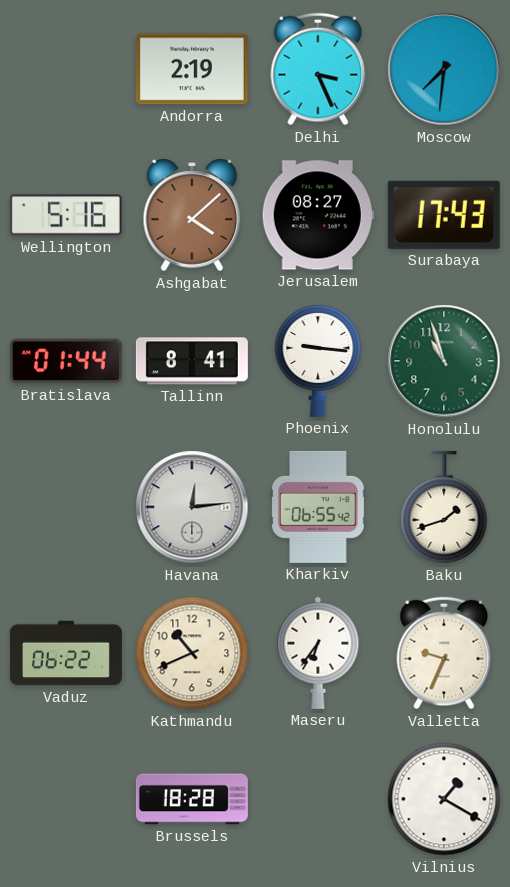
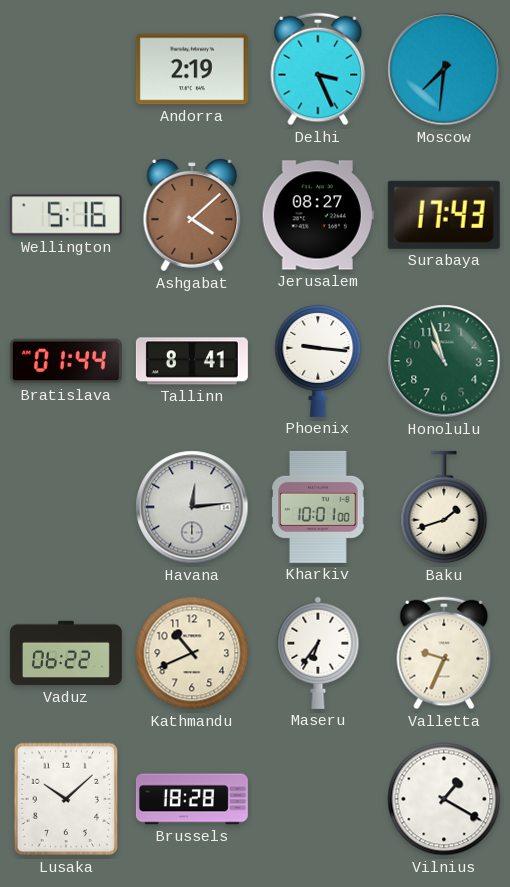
Kharkiv: 06:55 -> 10:01 (318, 507)
Lusaka: none -> 10:08 (66, 799)
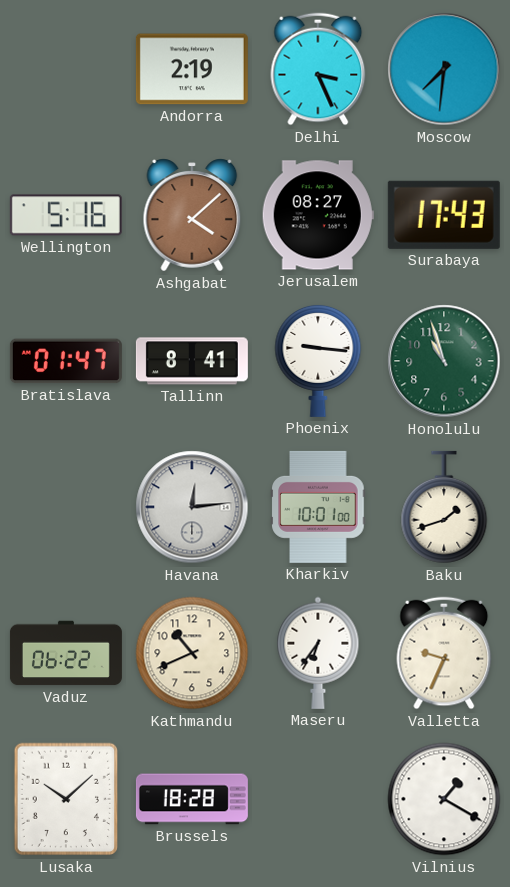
Bratislava: 01:44 -> 01:47 (66, 361)
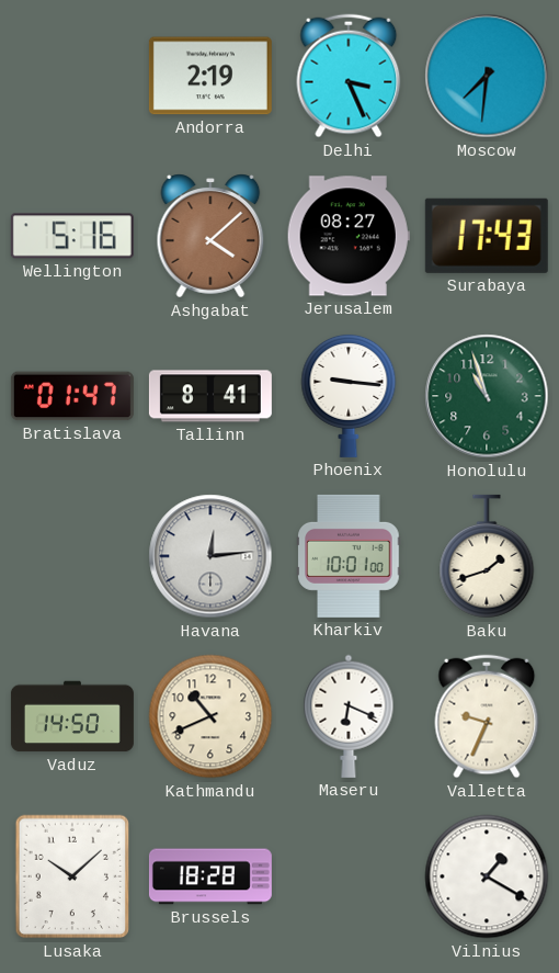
Vaduz: 06:22 -> 14:50 (72, 716)
Maseru: 6:36 -> 6:19 (349, 716)
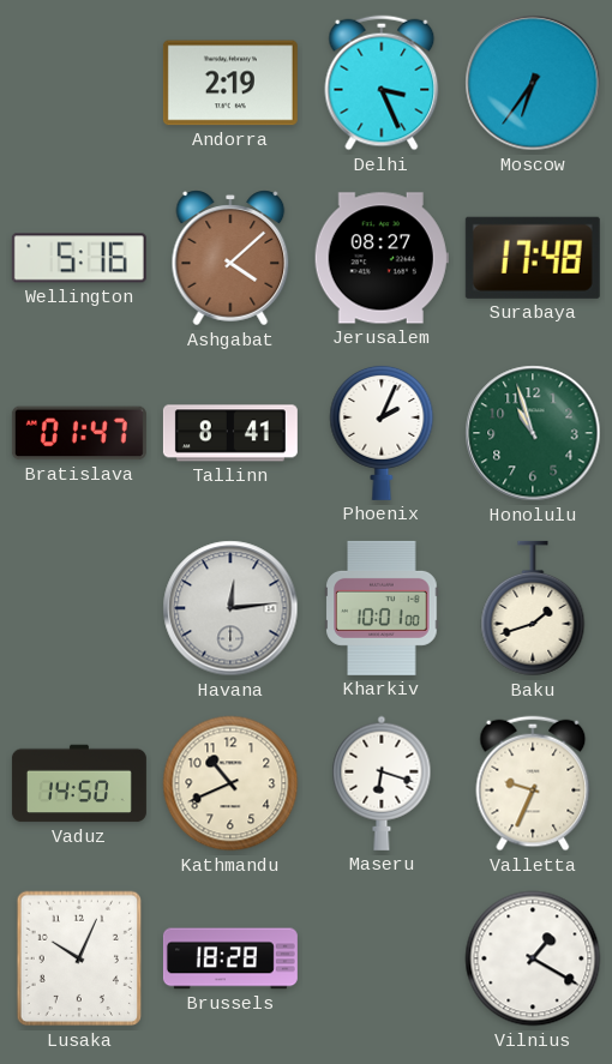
Moscow: 7:31 -> 6:36 (533, 83)
Surabaya: 17:43 -> 17:48 (533, 258)
Phoenix: 9:16 -> 2:04 (382, 432)
Maseru: 6:19 -> 6:18 (382, 783)
Lusaka: 10:08 -> 10:04 (79, 958)
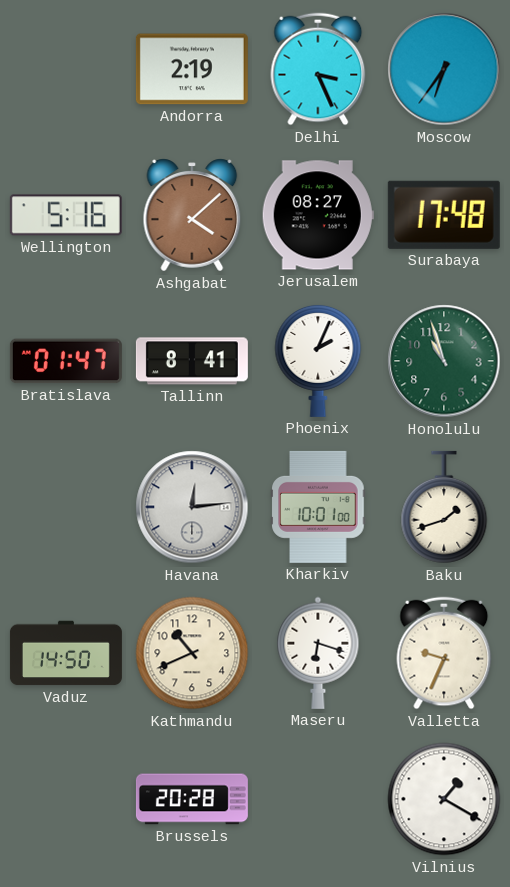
Lusaka: 10:04 -> none (79, 958)
Brussels: 18:28 -> 20:28 (192, 799)
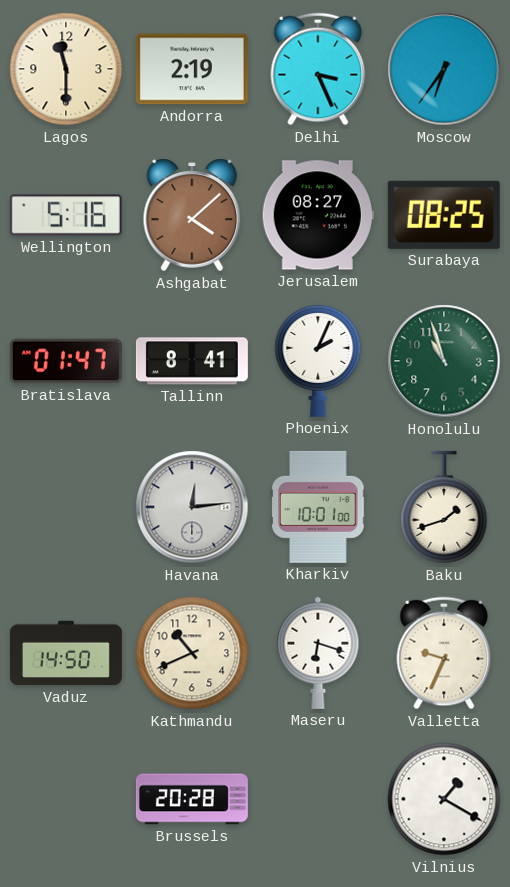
Lagos: none -> 11:30 (66, 69)
Surabaya: 17:48 -> 08:25 (444, 215)
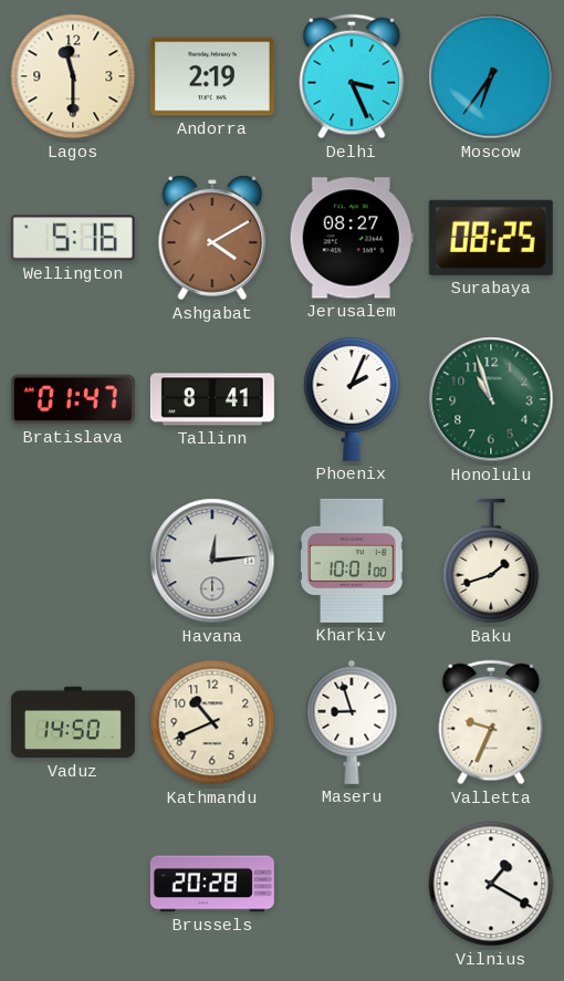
Ashgabat: 4:08 -> 4:10 (212, 238)
Maseru: 6:18 -> 8:57 (352, 722)
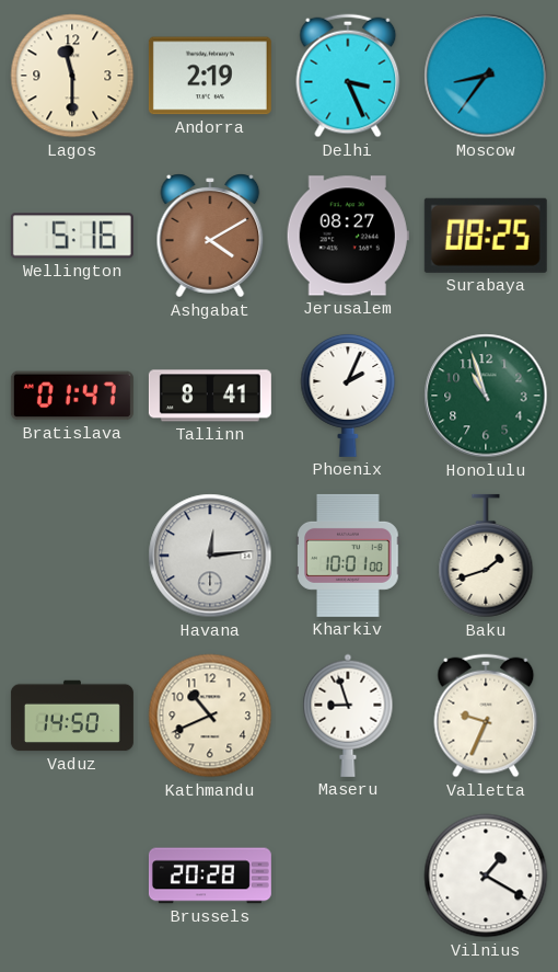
Moscow: 6:36 -> 8:36 (486, 76)
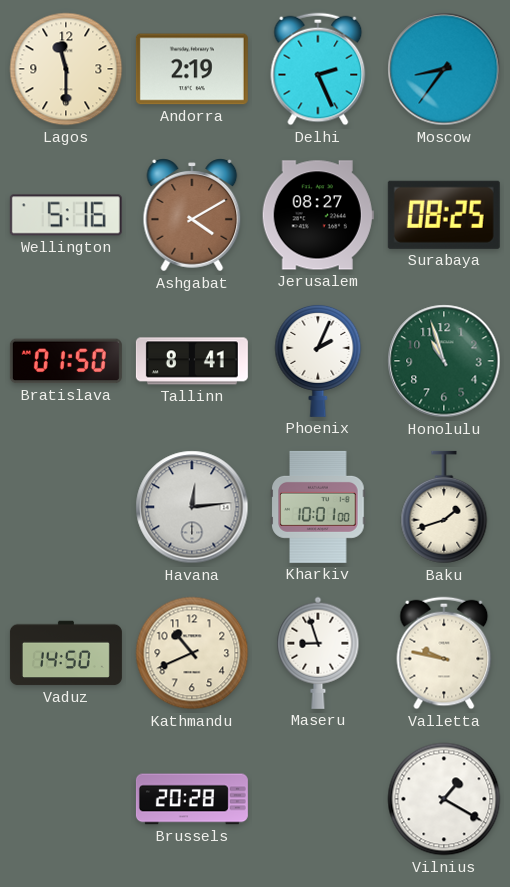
Delhi: 3:26 -> 2:26 (318, 69)
Bratislava: 01:47 -> 01:50 (66, 361)
Valletta: 9:34 -> 9:47 (444, 653)
